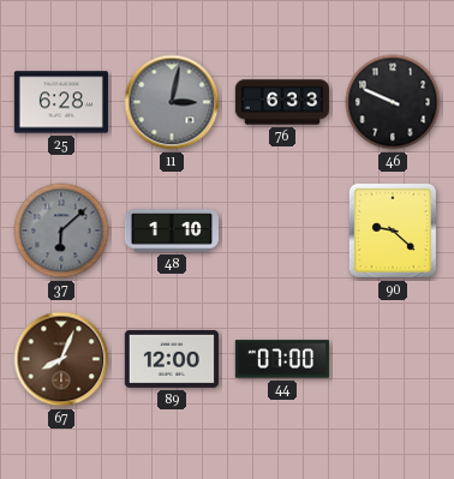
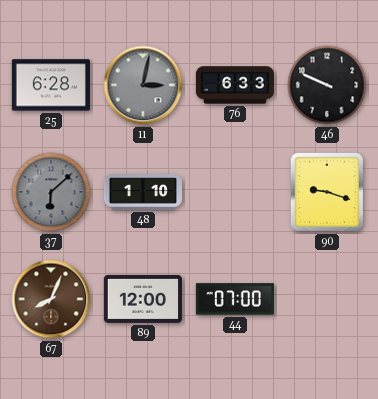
90: 9:22 -> 9:18 (327, 192)
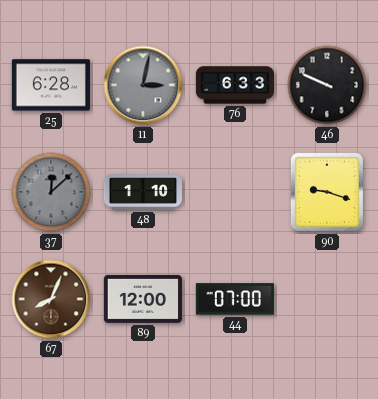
37: 6:08 -> 12:08 (51, 192)
